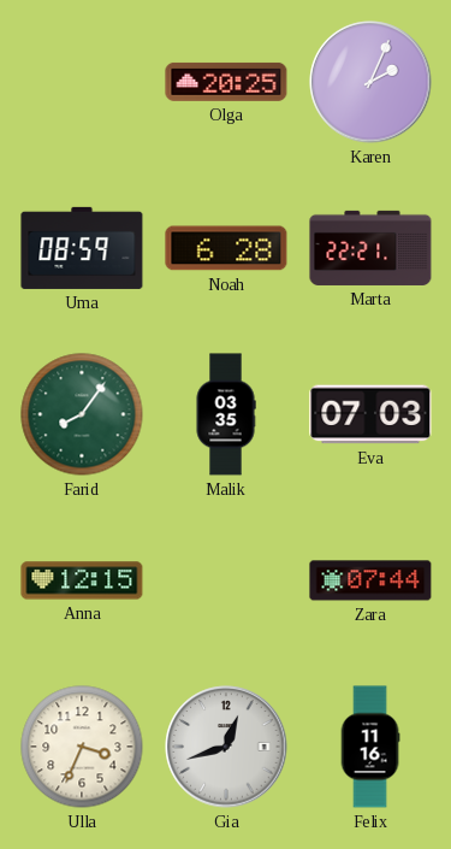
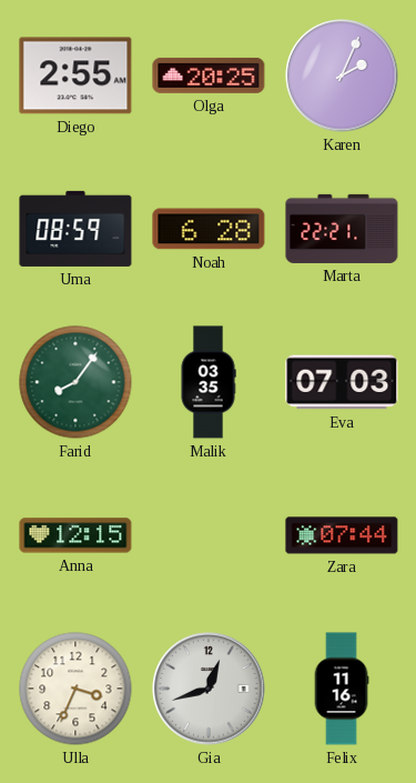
Diego: none -> 2:55 (75, 76)
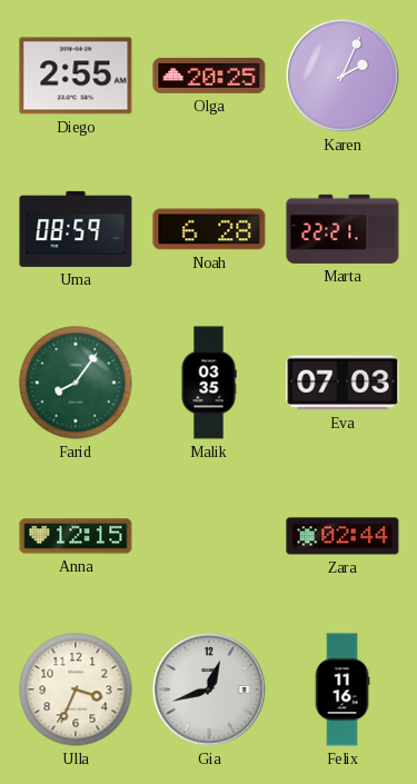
Zara: 07:44 -> 02:44 (342, 536)
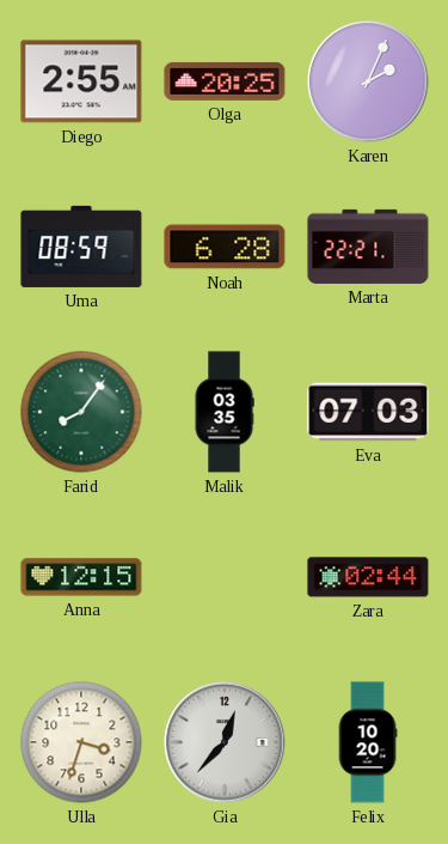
Ulla: 3:34 -> 3:33 (81, 742)
Gia: 12:42 -> 12:37 (225, 742)
Felix: 11:16 -> 10:20 (368, 742)
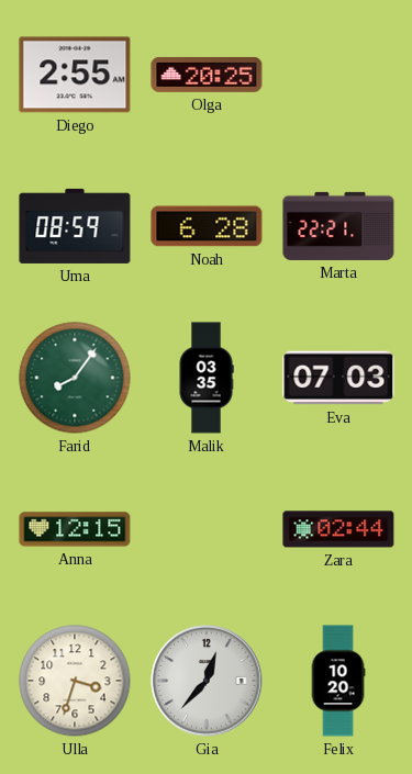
Karen: 2:04 -> none (368, 81)
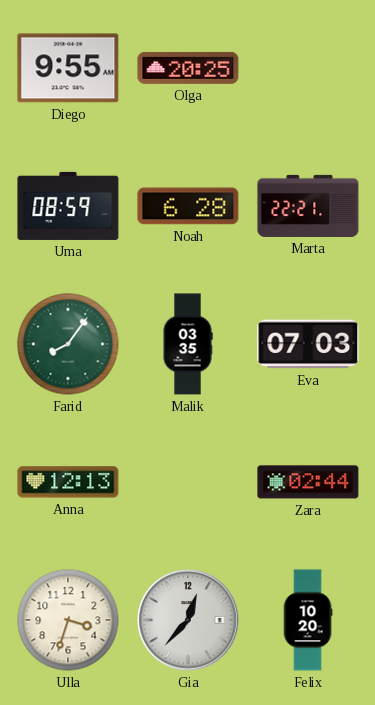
Diego: 2:55 -> 9:55 (68, 68)
Anna: 12:15 -> 12:13 (68, 482)
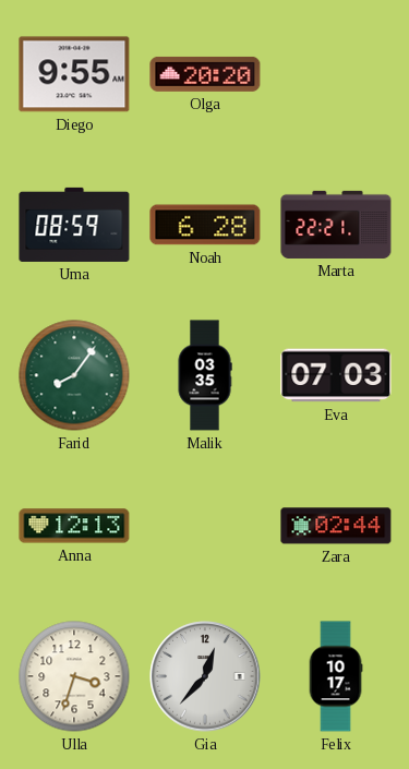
Olga: 20:25 -> 20:20 (205, 74)
Felix: 10:20 -> 10:17 (336, 676)
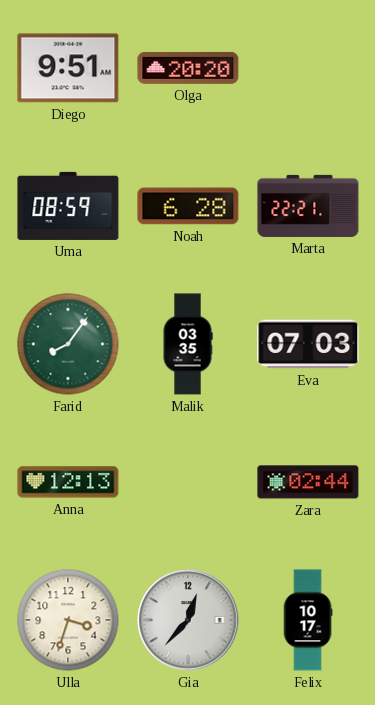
Diego: 9:55 -> 9:51 (68, 68)
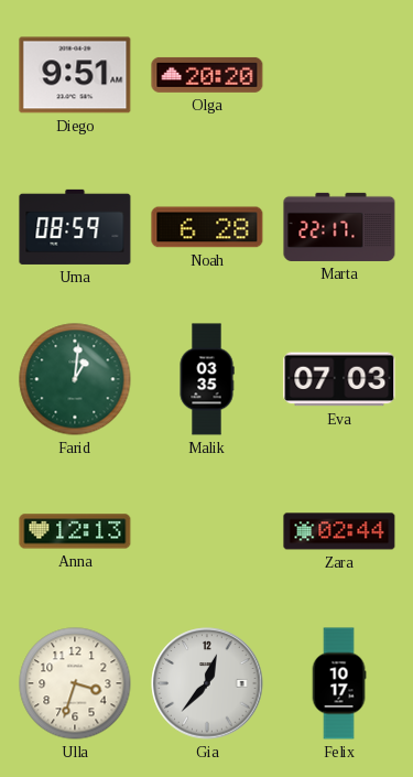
Marta: 22:21 -> 22:17 (339, 227)
Farid: 8:06 -> 1:01 (75, 379)
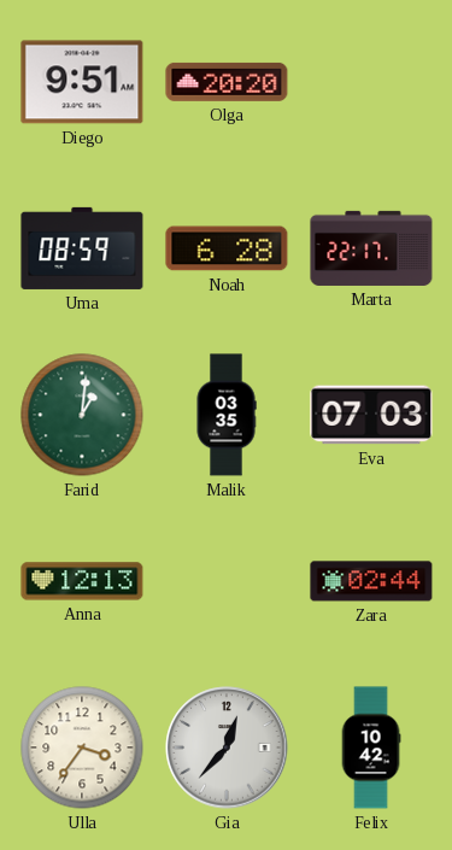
Ulla: 3:33 -> 3:36 (82, 748)
Felix: 10:17 -> 10:42 (371, 748)
